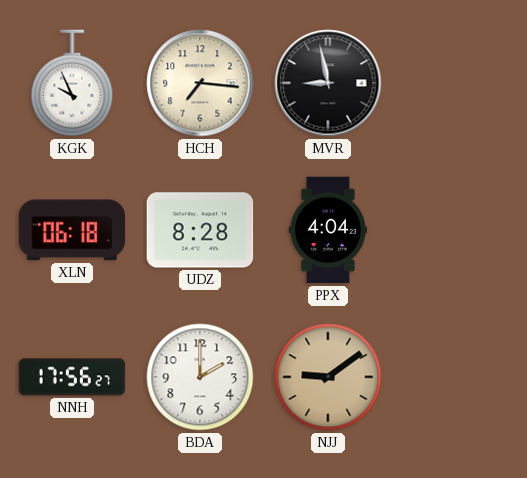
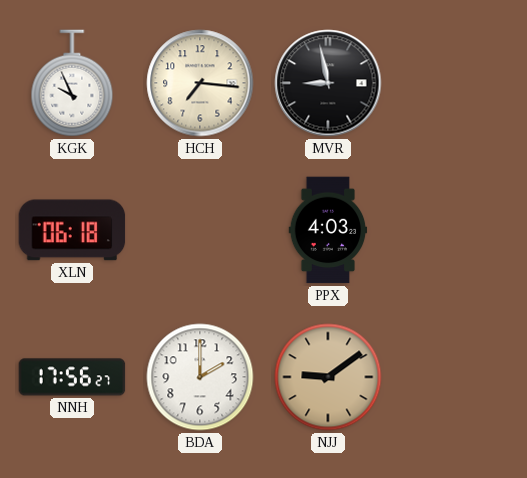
UDZ: 8:28 -> none (200, 230)
PPX: 4:04 -> 4:03 (328, 230)
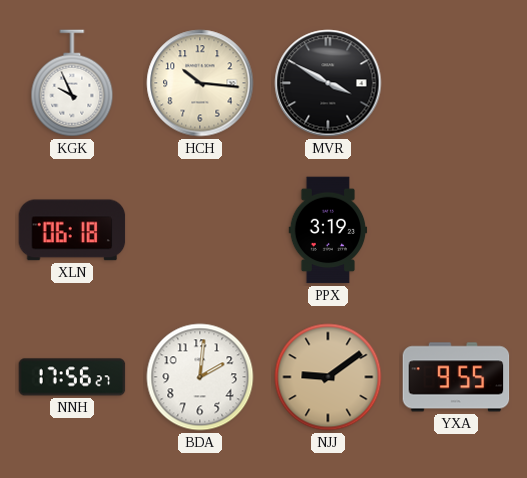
HCH: 7:16 -> 10:16 (200, 83)
MVR: 8:58 -> 3:50 (328, 83)
PPX: 4:03 -> 3:19 (328, 230)
BDA: 2:00 -> 2:01 (200, 377)
YXA: none -> 9:55 (456, 377)
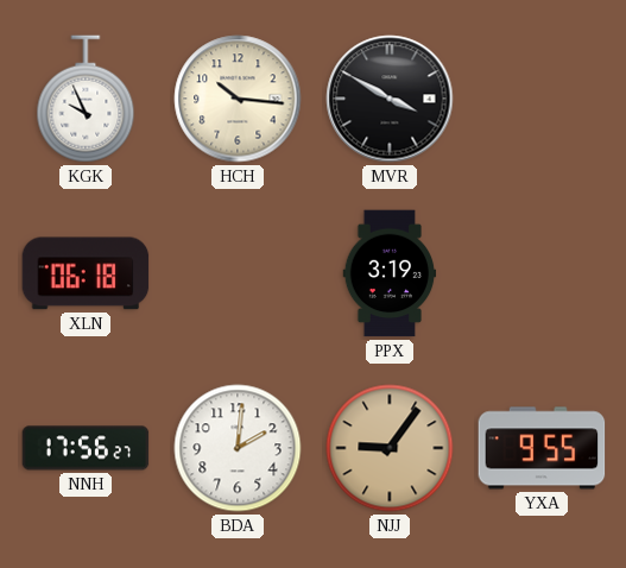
NJJ: 9:09 -> 9:06 (390, 448)
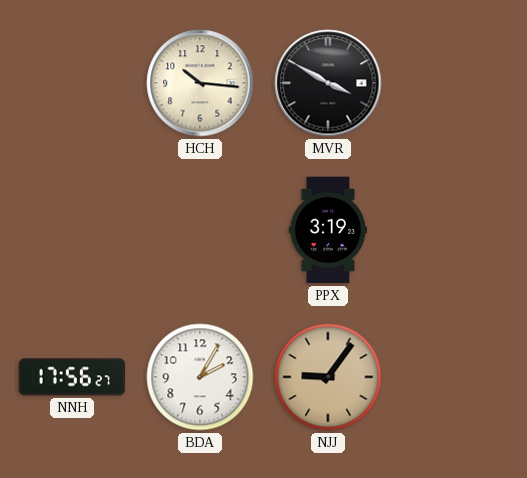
KGK: 9:56 -> none (86, 99)
XLN: 06:18 -> none (86, 273)
BDA: 2:01 -> 2:05 (200, 377)
YXA: 9:55 -> none (542, 448)
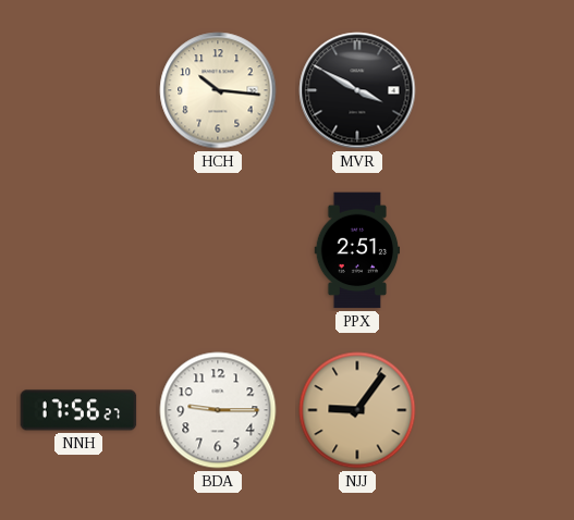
PPX: 3:19 -> 2:51 (357, 250)
BDA: 2:05 -> 9:15 (218, 410)
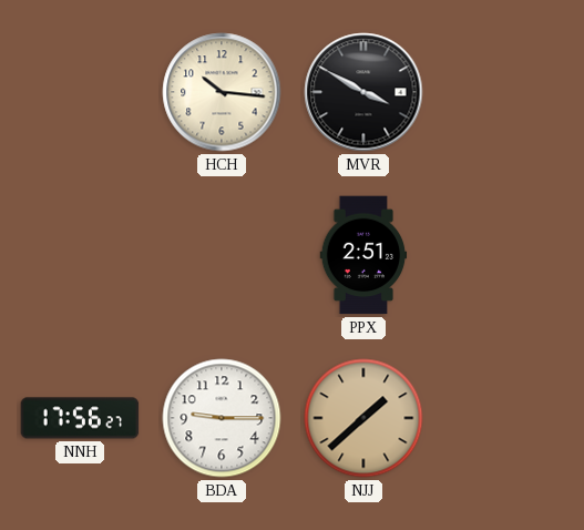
NJJ: 9:06 -> 1:38 (363, 418)
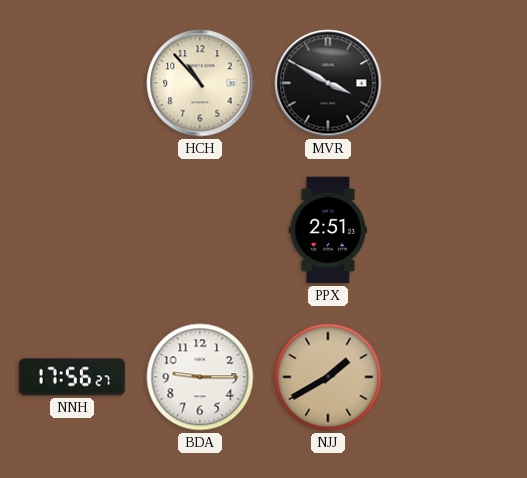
HCH: 10:16 -> 10:53 (200, 83)
NJJ: 1:38 -> 1:40 (328, 377)
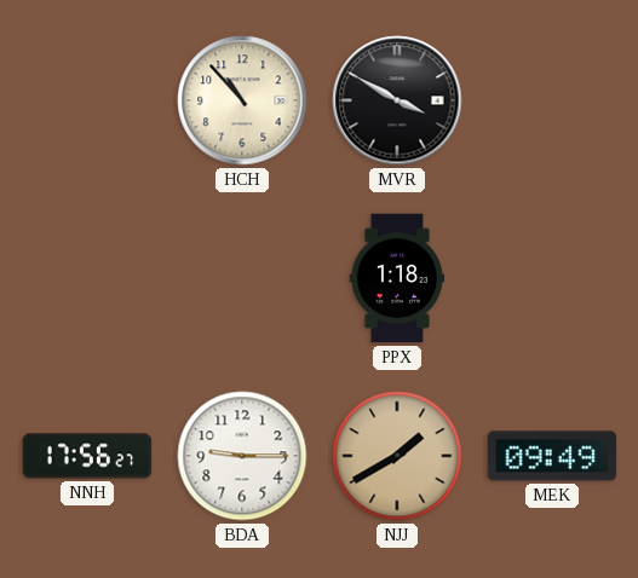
PPX: 2:51 -> 1:18 (397, 278)
MEK: none -> 09:49 (552, 456)
